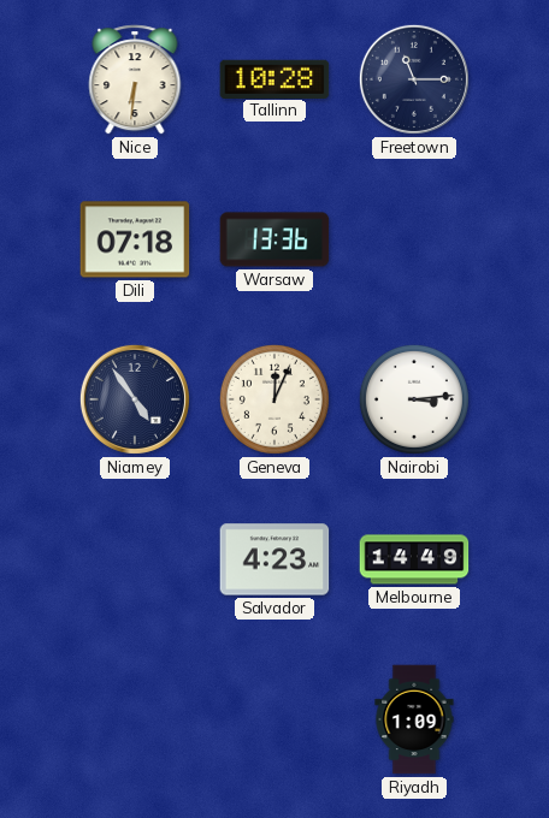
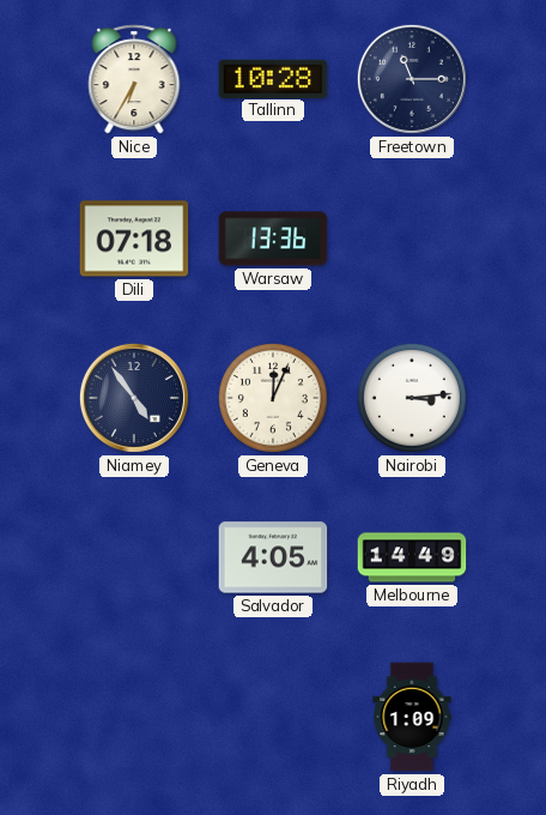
Nice: 6:31 -> 6:35 (134, 79)
Salvador: 4:23 -> 4:05 (273, 557)
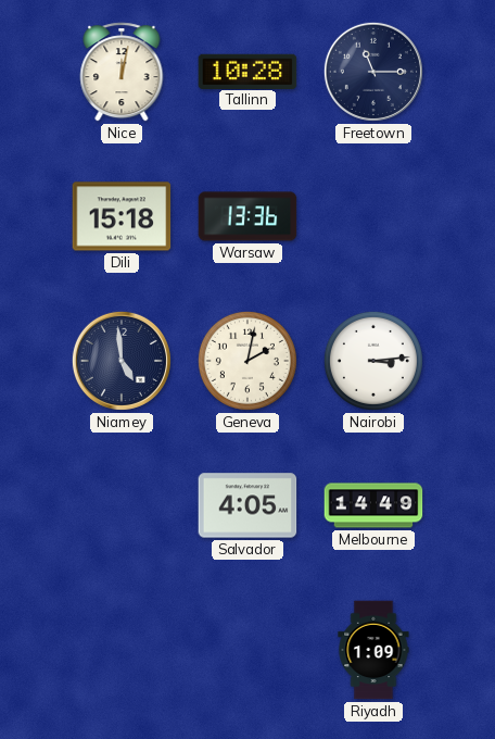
Nice: 6:35 -> 12:02 (122, 72)
Dili: 07:18 -> 15:18 (122, 216)
Niamey: 4:54 -> 4:59 (122, 361)
Geneva: 12:04 -> 2:02 (247, 361)
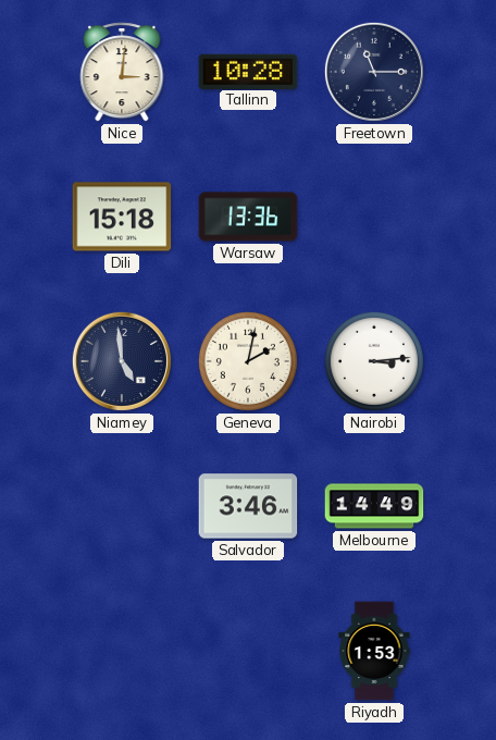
Nice: 12:02 -> 3:01 (122, 72)
Salvador: 4:05 -> 3:46 (248, 506)
Riyadh: 1:09 -> 1:53 (374, 651)
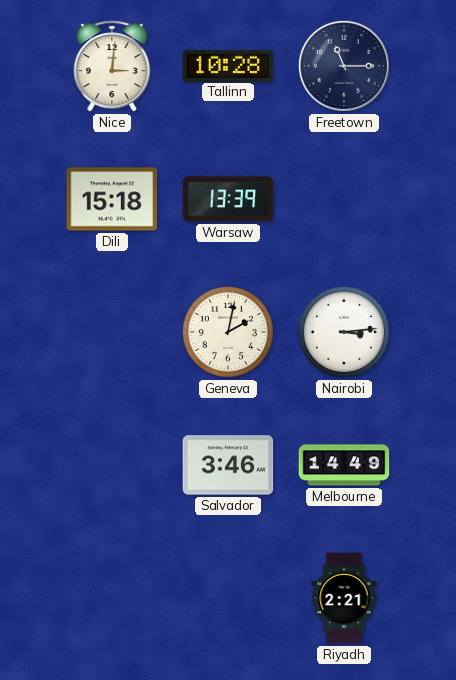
Warsaw: 13:36 -> 13:39 (228, 199)
Niamey: 4:59 -> none (122, 361)
Riyadh: 1:53 -> 2:21 (344, 598)
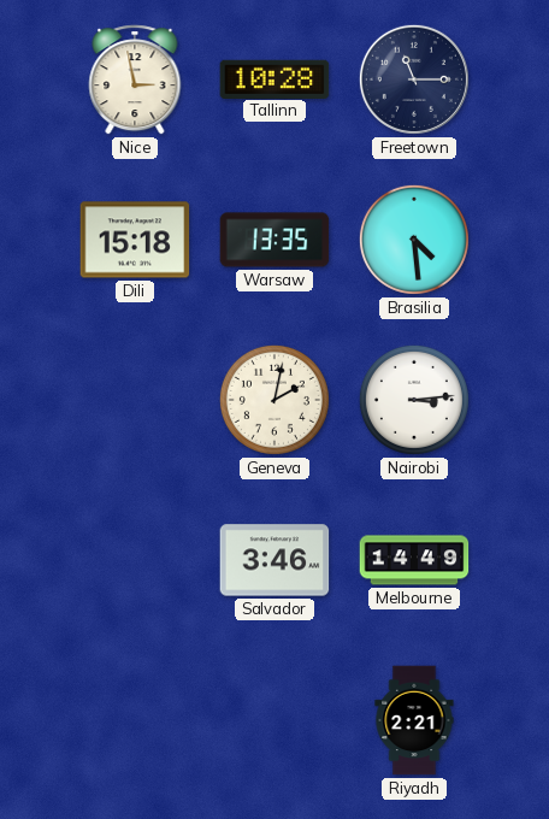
Nice: 3:01 -> 2:58 (135, 79)
Warsaw: 13:39 -> 13:35 (274, 240)
Brasilia: none -> 4:29 (414, 240)
